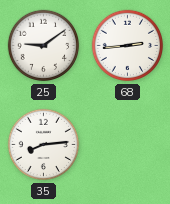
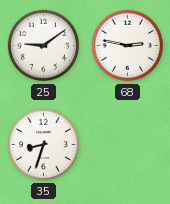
68: 2:44 -> 2:47 (128, 46)
35: 8:14 -> 8:33 (44, 145)
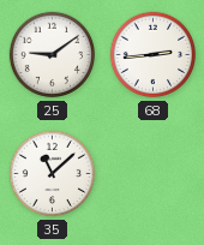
68: 2:47 -> 2:44 (154, 55)
35: 8:33 -> 11:08 (53, 174)
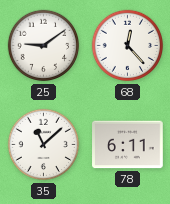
68: 2:44 -> 12:23 (128, 46)
78: none -> 6:11 (128, 145)
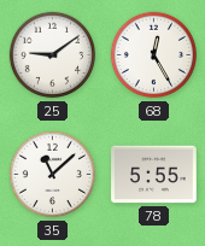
68: 12:23 -> 12:25 (154, 55)
78: 6:11 -> 5:55 (154, 175)
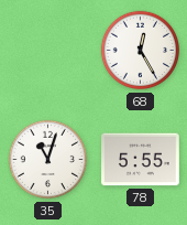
25: 9:09 -> none (53, 55)
35: 11:08 -> 11:03 (48, 160)
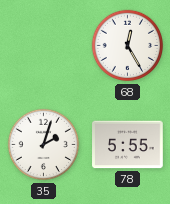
35: 11:03 -> 2:03 (44, 145)
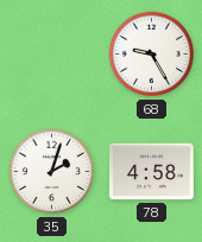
68: 12:25 -> 9:25 (152, 55)
78: 5:55 -> 4:58 (152, 172)
